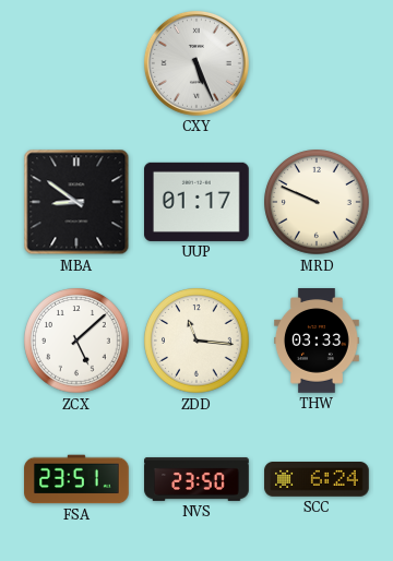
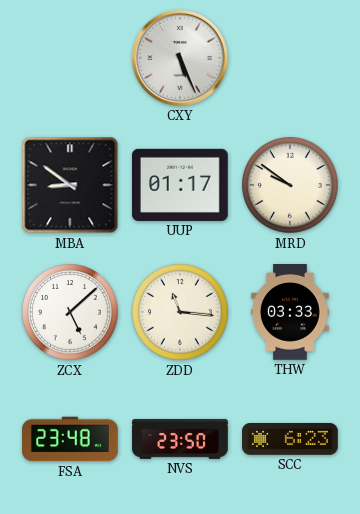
MRD: 9:49 -> 9:51 (290, 185)
FSA: 23:51 -> 23:48 (70, 439)
SCC: 6:24 -> 6:23 (290, 440)
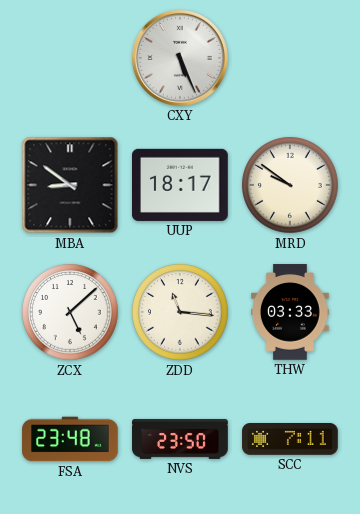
UUP: 01:17 -> 18:17 (181, 185)
SCC: 6:23 -> 7:11 (290, 440)
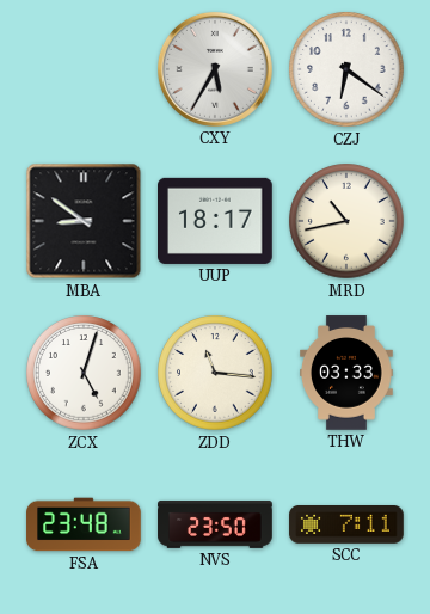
CXY: 5:26 -> 5:35 (215, 69)
CZJ: none -> 6:21 (346, 69)
MRD: 9:51 -> 10:43 (346, 221)
ZCX: 5:08 -> 5:03 (84, 373)
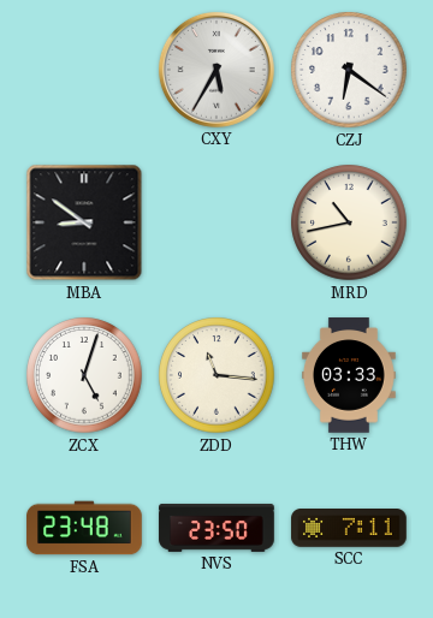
UUP: 18:17 -> none (216, 221)
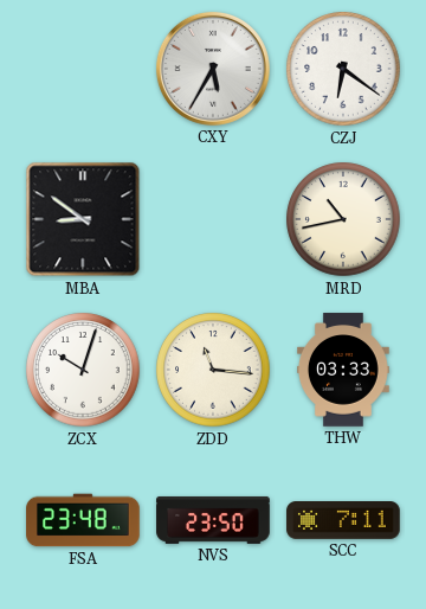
ZCX: 5:03 -> 10:03 (83, 370)
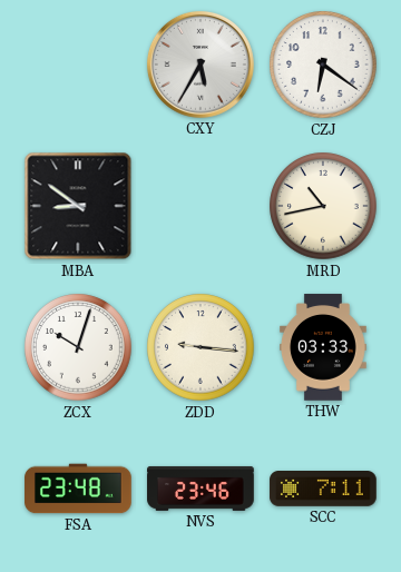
ZDD: 11:16 -> 9:16 (200, 347)
NVS: 23:50 -> 23:46 (200, 489)
